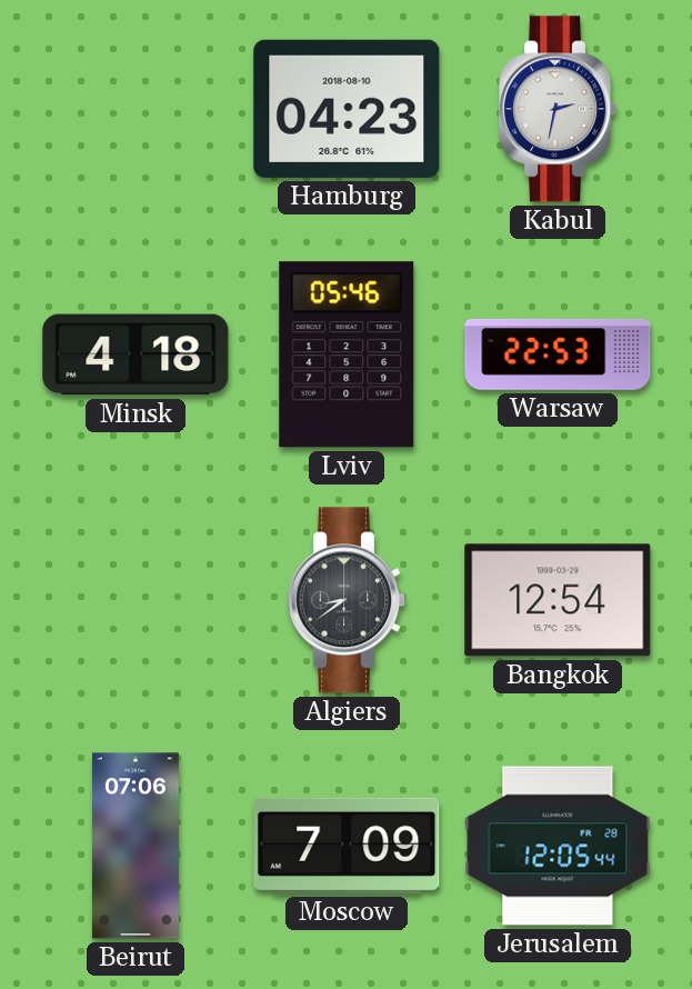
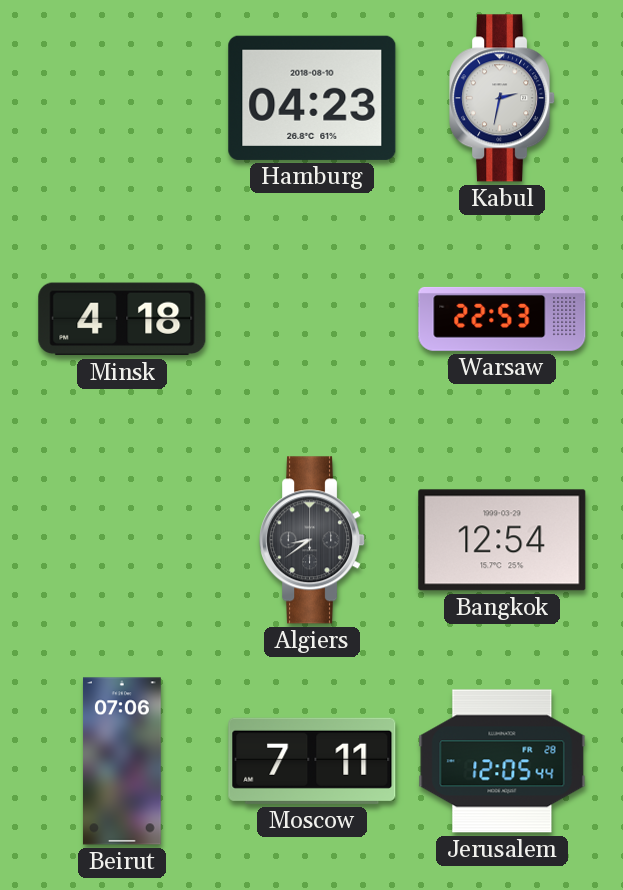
Lviv: 05:46 -> none (347, 354)
Moscow: 7:09 -> 7:11 (312, 761)
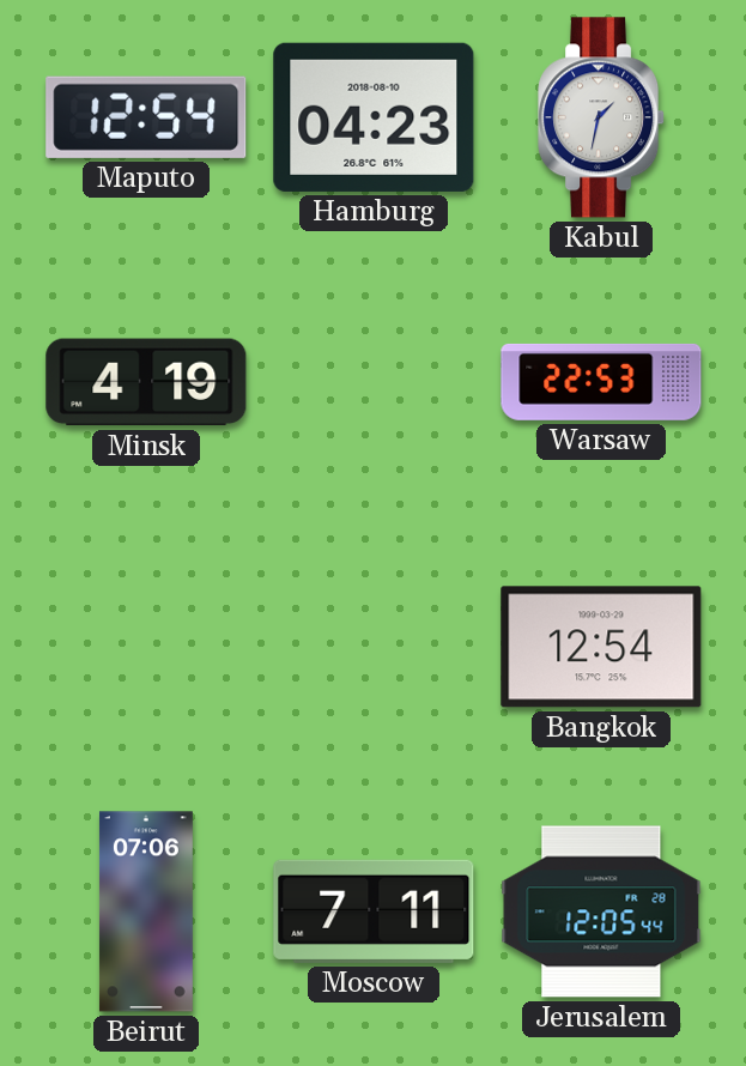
Maputo: none -> 12:54 (146, 117)
Kabul: 2:32 -> 1:32 (602, 117)
Minsk: 4:18 -> 4:19 (146, 382)
Algiers: 8:39 -> none (313, 540)
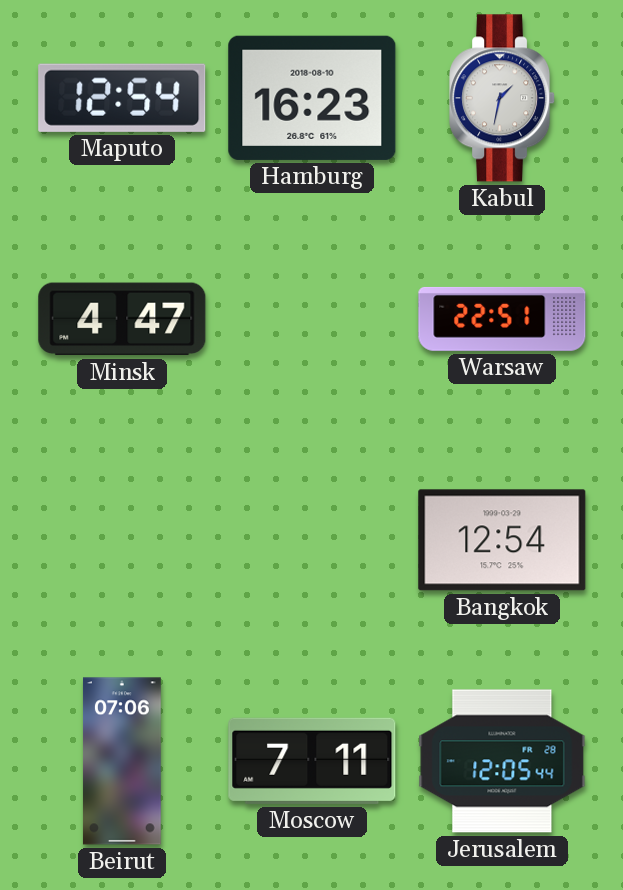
Hamburg: 04:23 -> 16:23 (312, 98)
Minsk: 4:19 -> 4:47 (122, 319)
Warsaw: 22:53 -> 22:51 (502, 319)
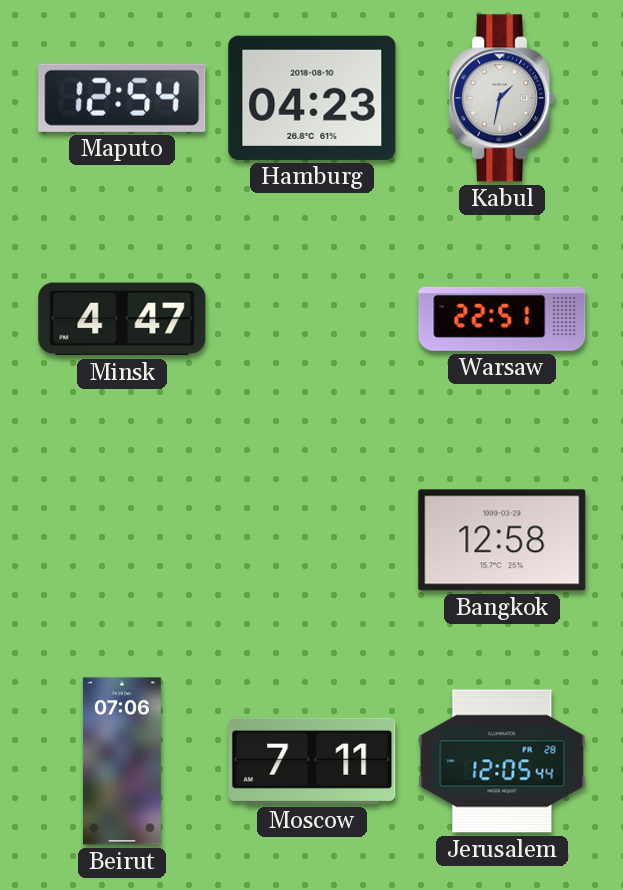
Hamburg: 16:23 -> 04:23 (312, 98)
Bangkok: 12:54 -> 12:58 (502, 540)
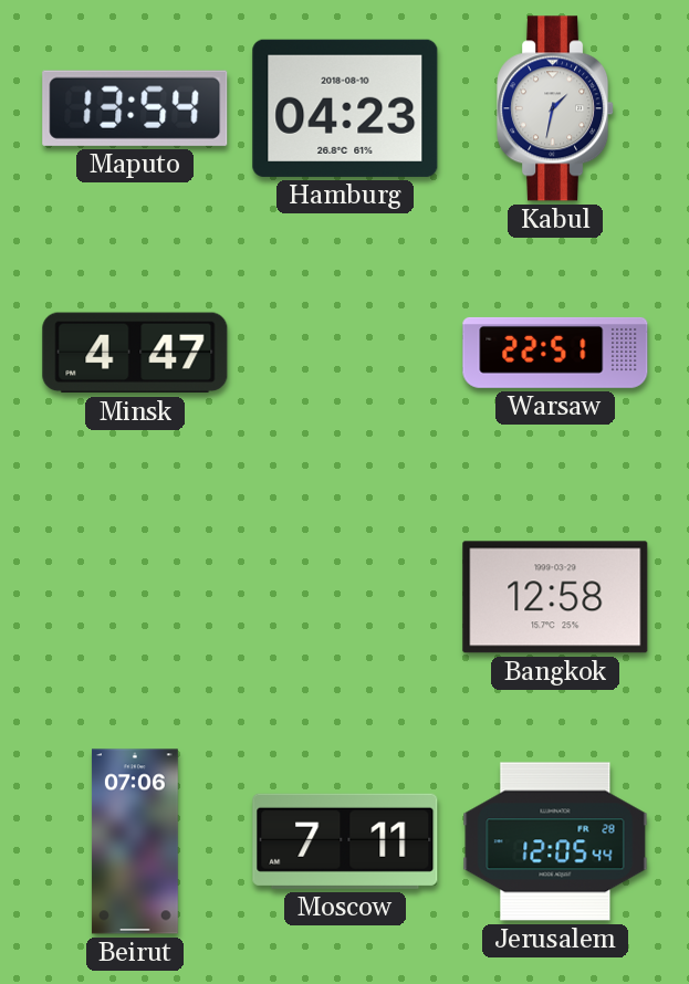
Maputo: 12:54 -> 13:54 (135, 108)
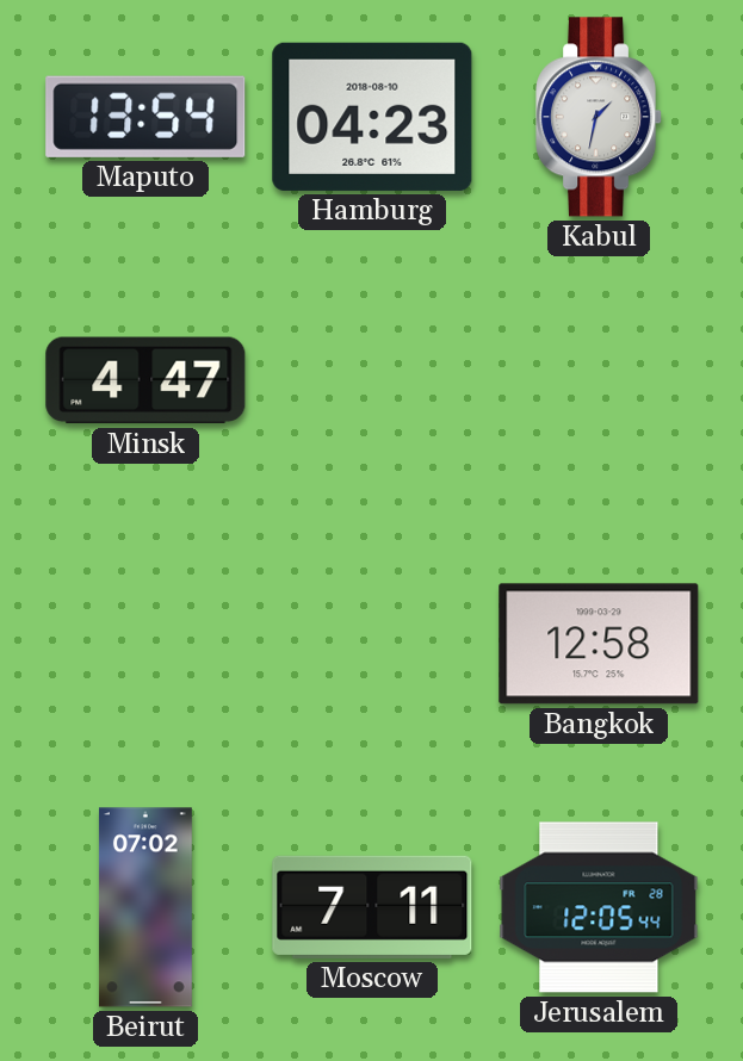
Warsaw: 22:51 -> none (555, 353)
Beirut: 07:06 -> 07:02 (145, 907)
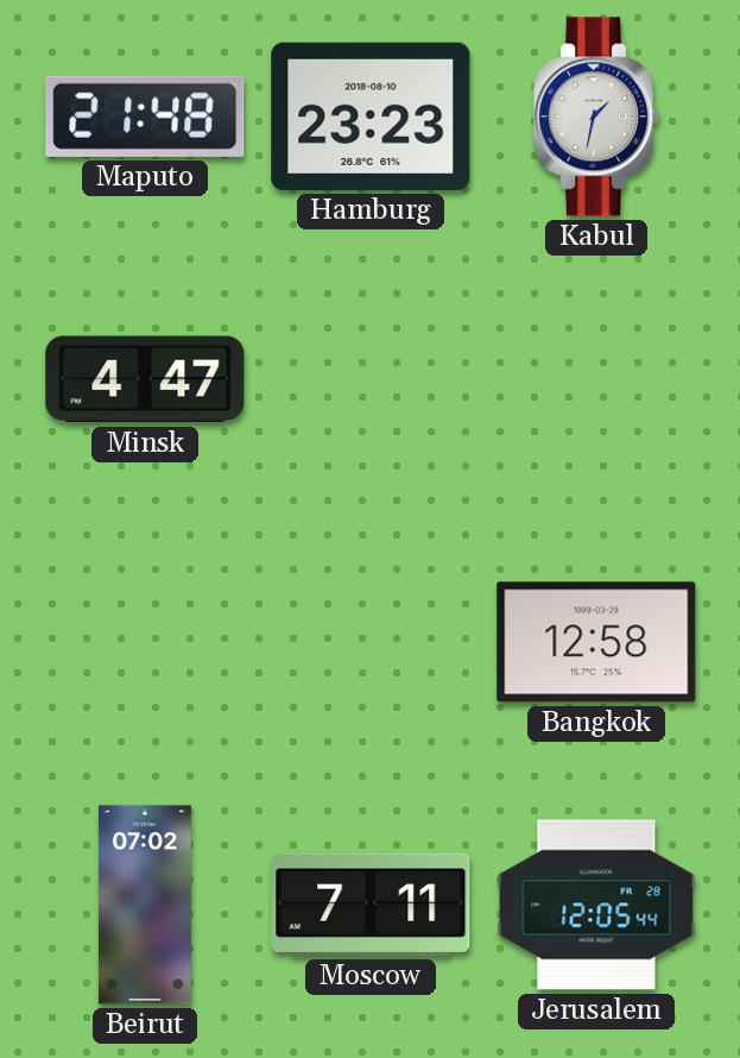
Maputo: 13:54 -> 21:48 (145, 116)
Hamburg: 04:23 -> 23:23 (371, 116)
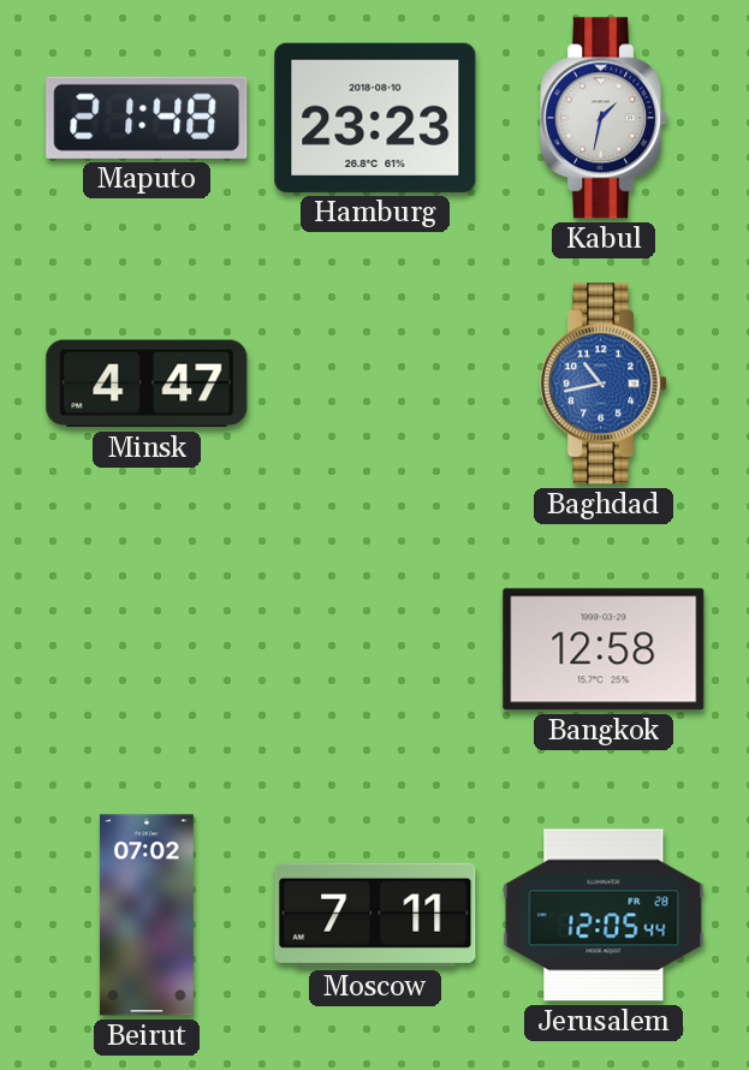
Baghdad: none -> 10:43 (605, 384)
